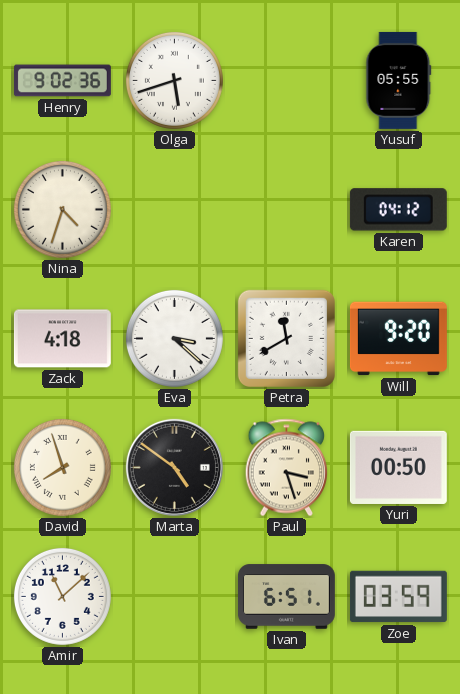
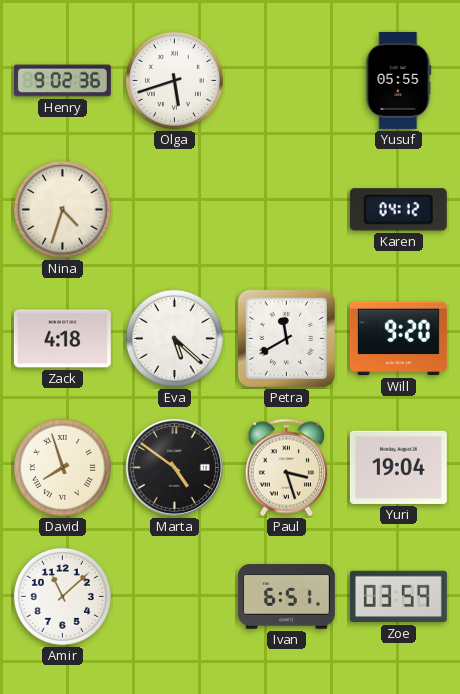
Eva: 3:22 -> 5:22 (174, 338)
Yuri: 00:50 -> 19:04 (398, 467)
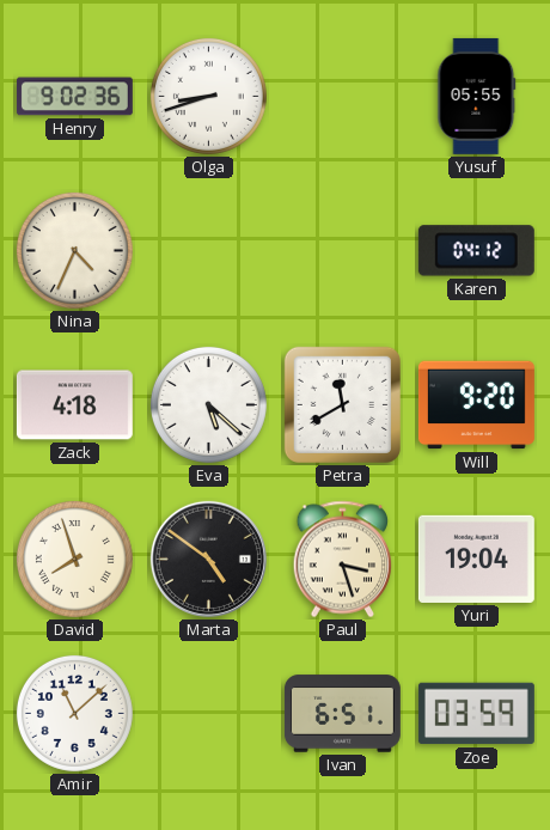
Olga: 5:42 -> 8:42 (208, 96)
Nina: 4:33 -> 4:34 (74, 250)
